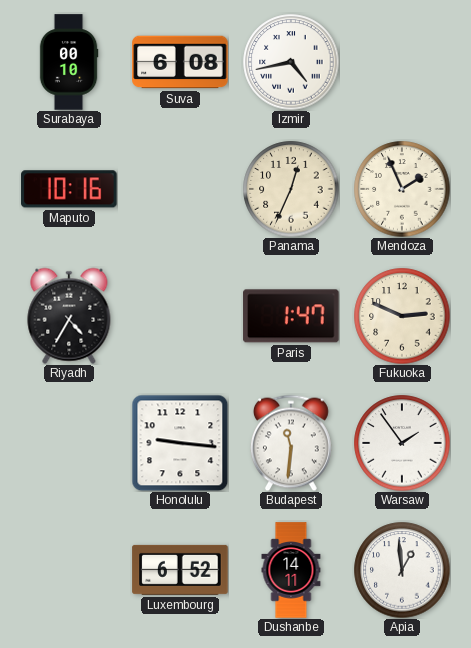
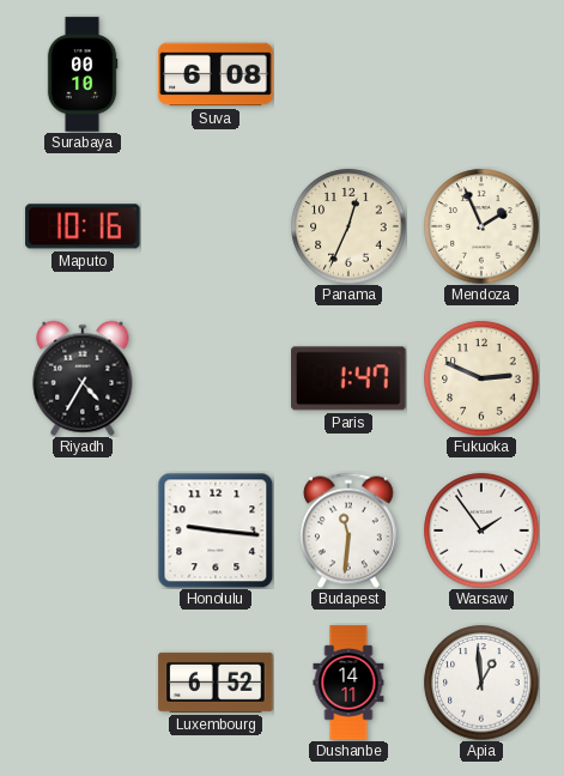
Izmir: 4:43 -> none (291, 62)
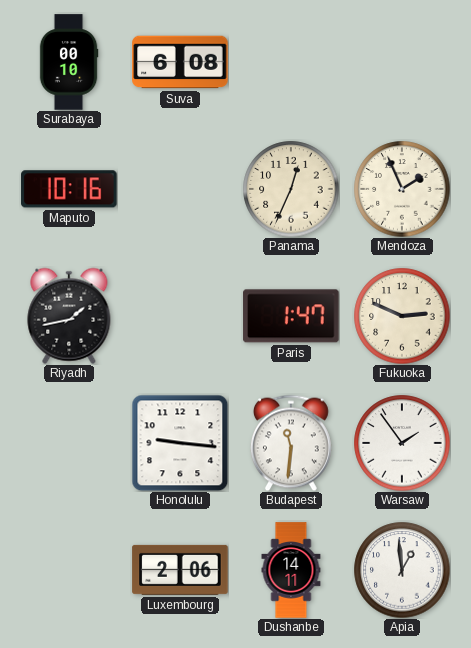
Riyadh: 4:35 -> 1:43 (69, 316)
Luxembourg: 6:52 -> 2:06 (180, 570)
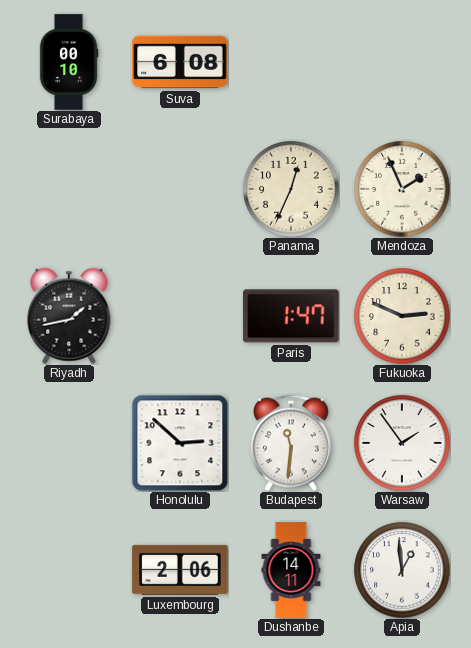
Maputo: 10:16 -> none (69, 189)
Honolulu: 9:16 -> 2:52 (180, 443)
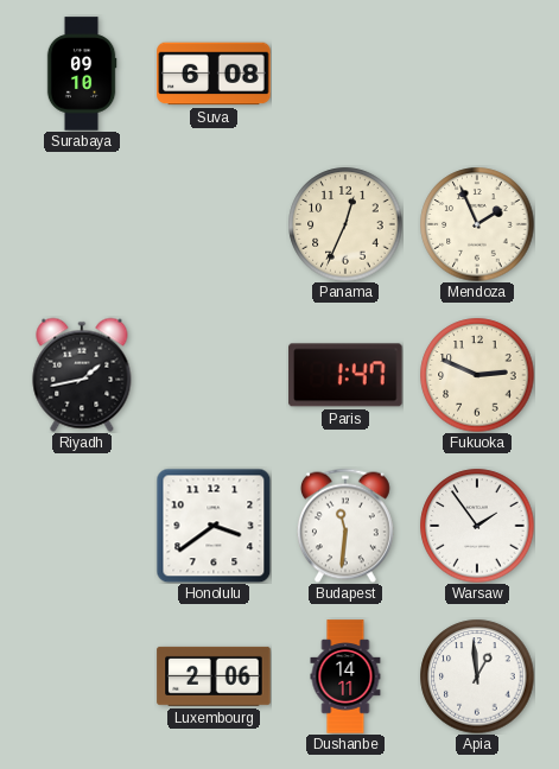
Surabaya: 00:10 -> 09:10 (82, 74)
Honolulu: 2:52 -> 3:39 (214, 526)
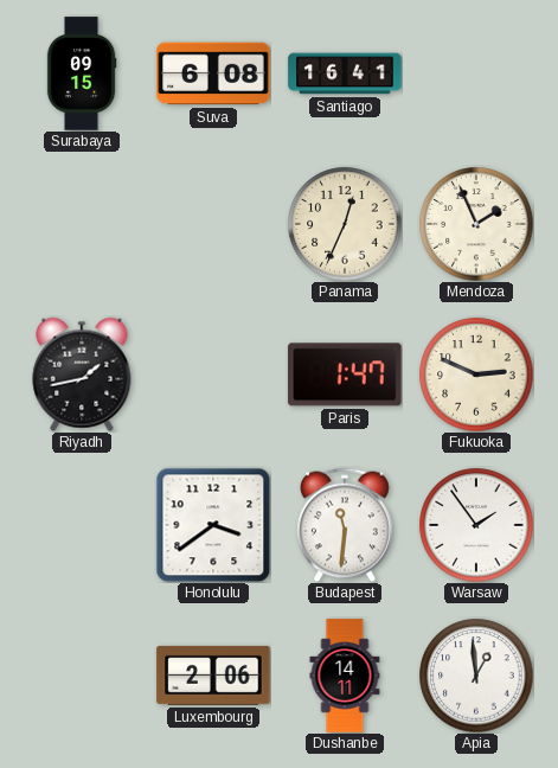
Surabaya: 09:10 -> 09:15 (82, 73)
Santiago: none -> 16:41 (345, 73)
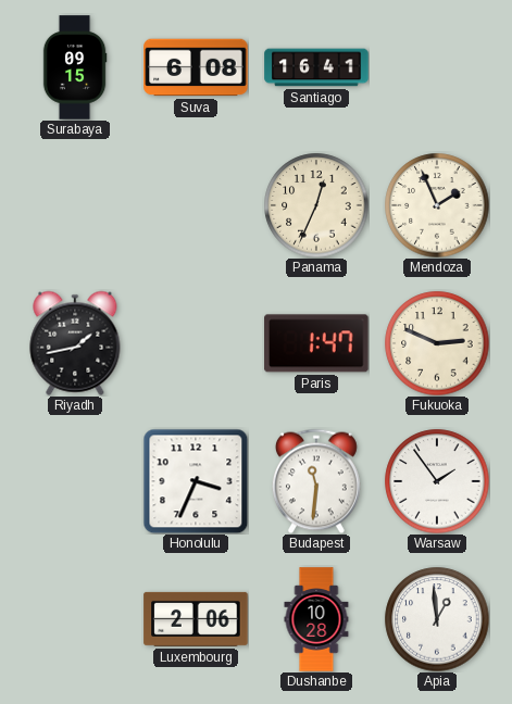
Honolulu: 3:39 -> 3:34 (196, 481)
Dushanbe: 14:11 -> 10:28 (316, 619)
